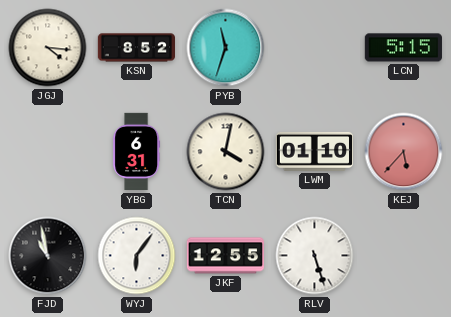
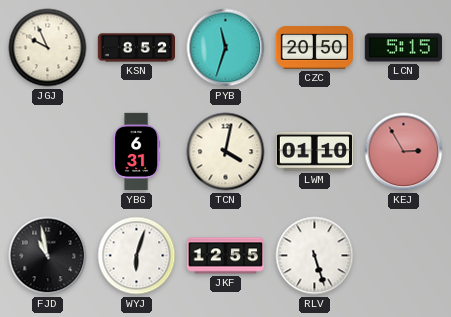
JGJ: 4:16 -> 9:56 (48, 48)
CZC: none -> 20:50 (314, 48)
KEJ: 5:37 -> 2:55 (404, 152)
WYJ: 6:06 -> 6:03 (137, 256)
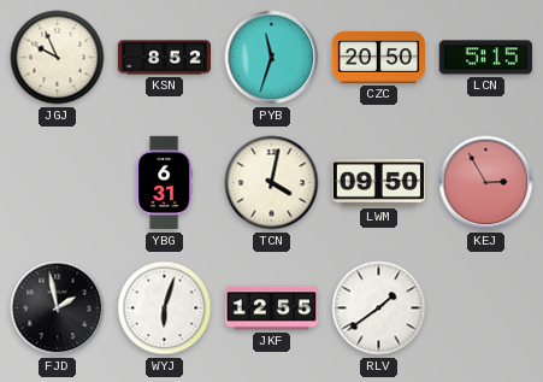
LWM: 01:10 -> 09:50 (378, 182)
FJD: 10:58 -> 1:58 (58, 308)
RLV: 5:27 -> 1:39 (379, 308)
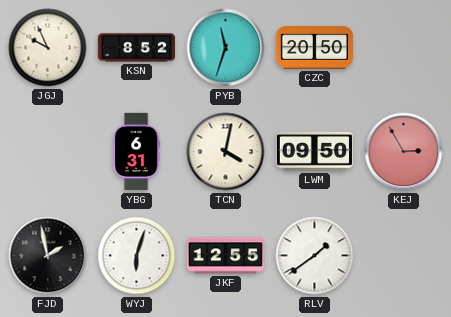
LCN: 5:15 -> none (485, 58)
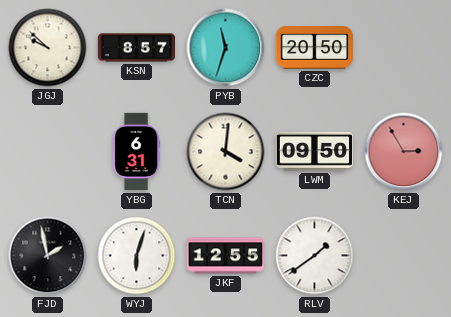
JGJ: 9:56 -> 9:52 (48, 48)
KSN: 8:52 -> 8:57 (136, 48)
TCN: 4:02 -> 4:01 (226, 152)
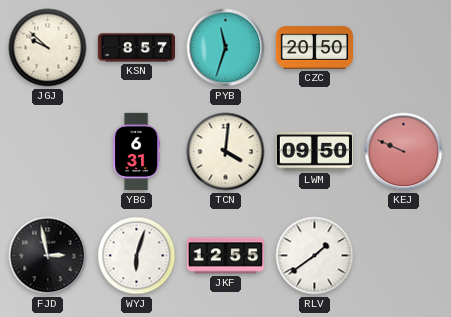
KEJ: 2:55 -> 9:49 (404, 152)
FJD: 1:58 -> 2:58 (48, 256)
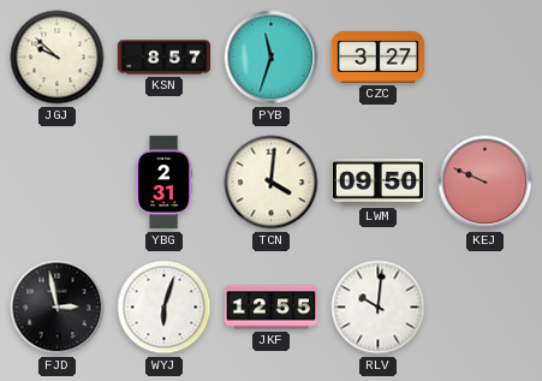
CZC: 20:50 -> 3:27 (377, 58)
YBG: 6:31 -> 2:31 (165, 183)
RLV: 1:39 -> 10:01 (379, 308)
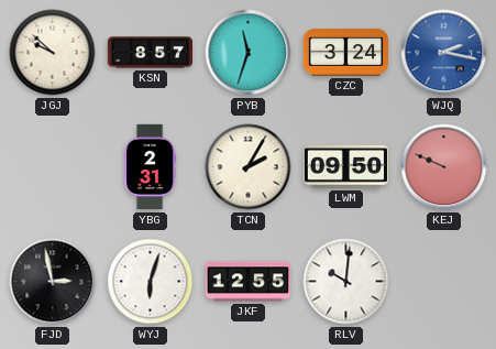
CZC: 3:27 -> 3:24 (345, 53)
WJQ: none -> 2:17 (444, 53)
TCN: 4:01 -> 2:05 (249, 167)
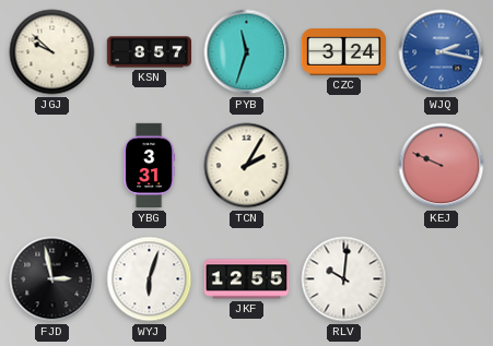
YBG: 2:31 -> 3:31 (150, 166)
LWM: 09:50 -> none (345, 166)
